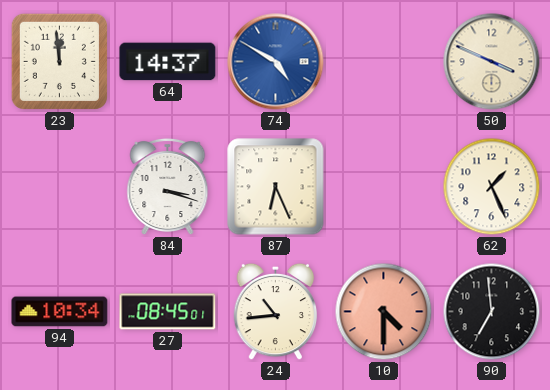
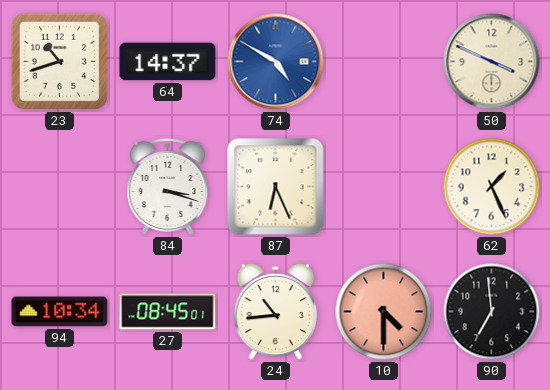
23: 11:59 -> 10:42 (59, 61)
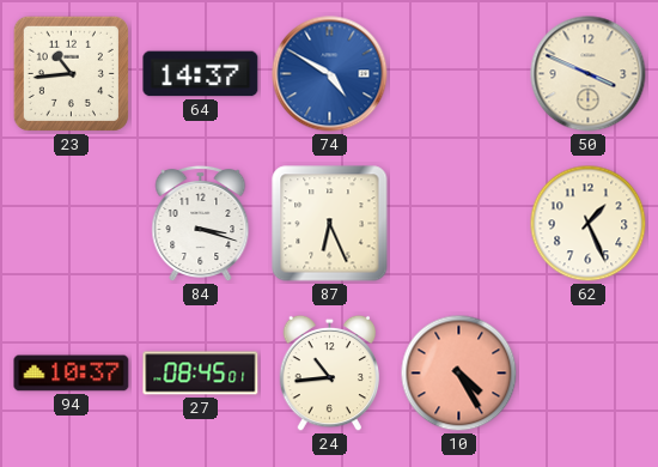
23: 10:42 -> 10:44 (71, 73)
94: 10:34 -> 10:37 (72, 374)
10: 4:30 -> 4:25 (459, 374)
90: 6:59 -> none (492, 312)
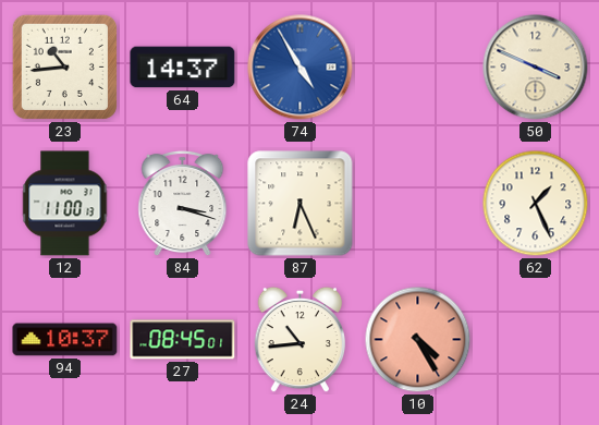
74: 4:50 -> 4:55 (301, 68)
12: none -> 11:00 (65, 204)
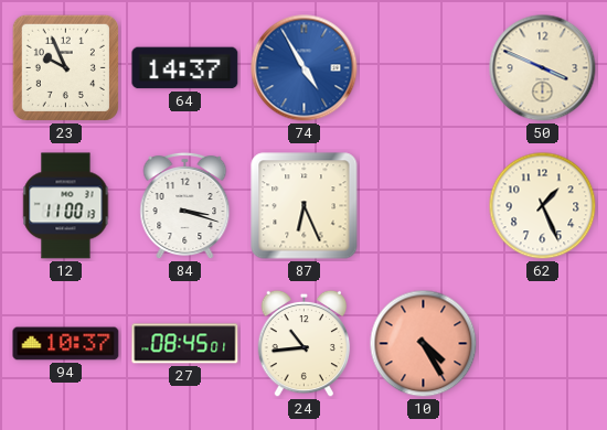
23: 10:44 -> 9:56 (65, 67)
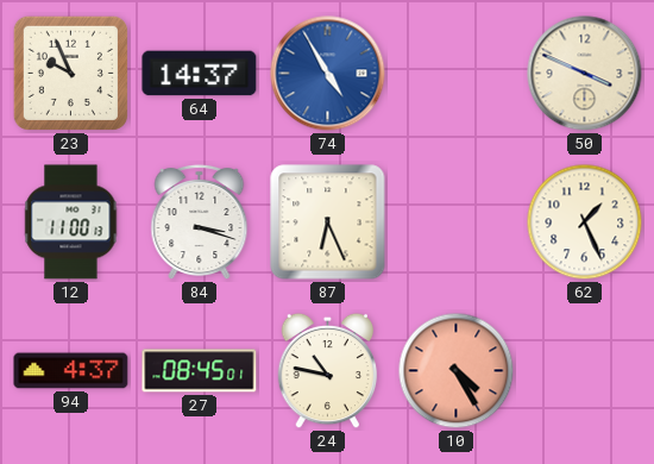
94: 10:37 -> 4:37 (71, 371)
24: 10:44 -> 10:47 (328, 371)
